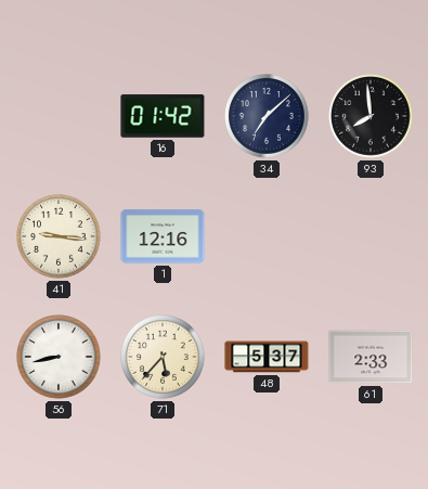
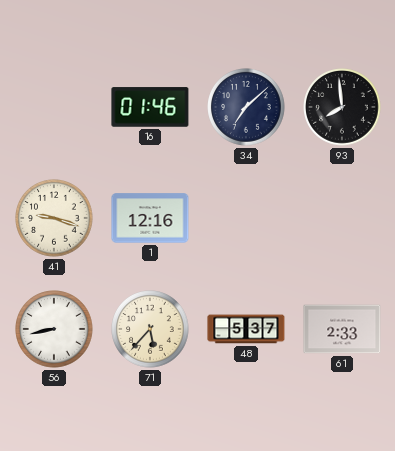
16: 01:42 -> 01:46 (150, 107)
41: 9:16 -> 9:18 (54, 218)
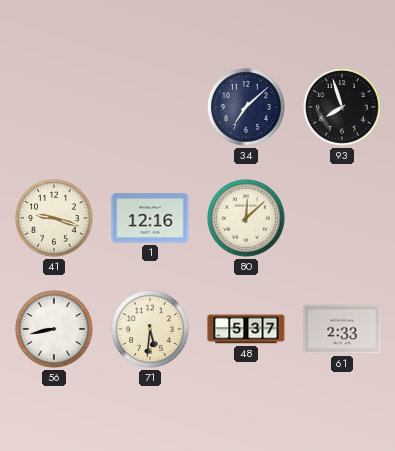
16: 01:46 -> none (150, 107)
93: 7:59 -> 7:57 (342, 107)
80: none -> 12:08 (246, 218)
71: 5:37 -> 5:31 (150, 329)
